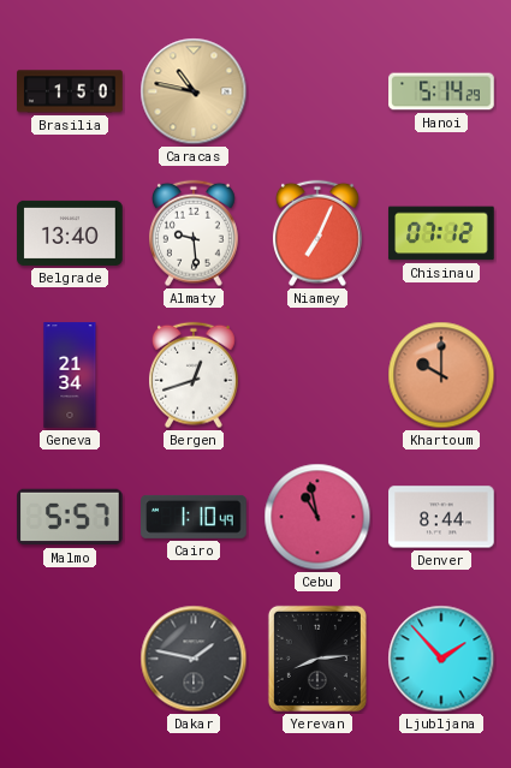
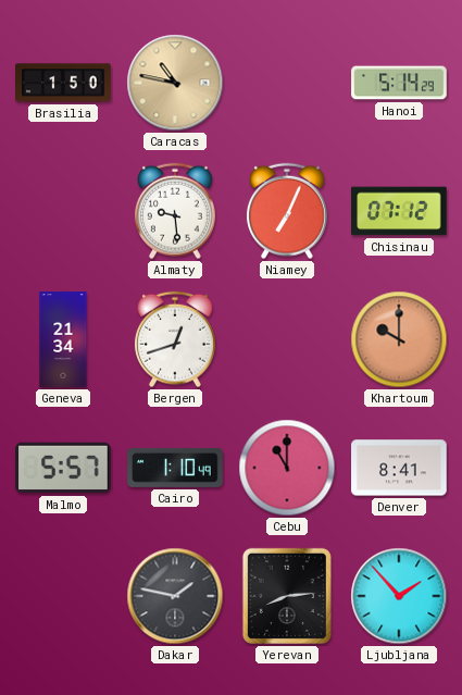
Belgrade: 13:40 -> none (70, 233)
Cebu: 10:58 -> 11:00 (287, 468)
Denver: 8:44 -> 8:41 (399, 468)
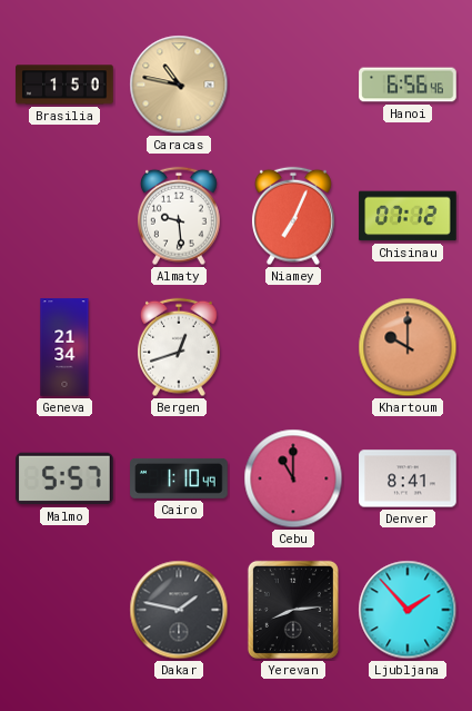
Hanoi: 5:14 -> 6:56 (408, 85)
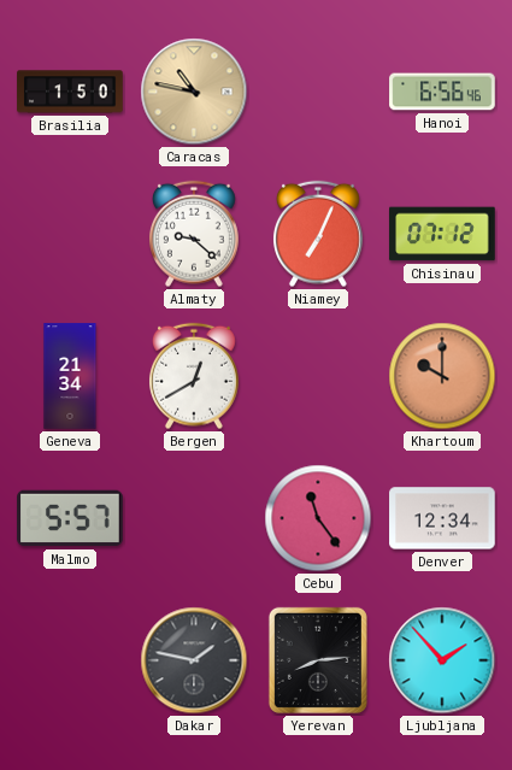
Almaty: 9:29 -> 9:22 (194, 234)
Bergen: 12:42 -> 12:40 (194, 376)
Cairo: 1:10 -> none (179, 478)
Cebu: 11:00 -> 11:24 (318, 518)
Denver: 8:41 -> 12:34 (442, 518)
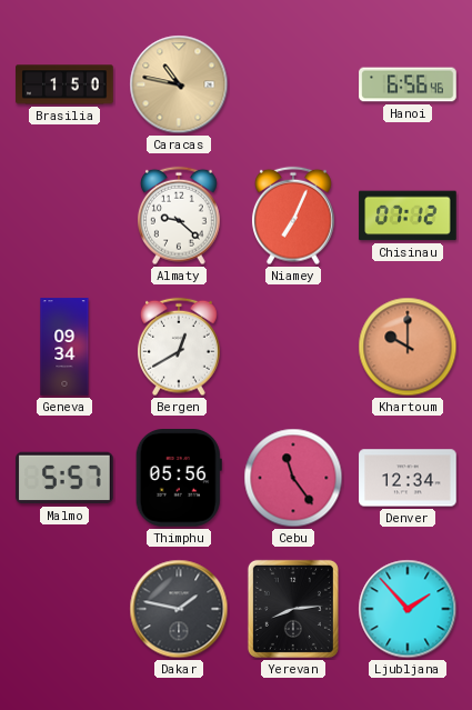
Geneva: 21:34 -> 09:34 (64, 347)
Thimphu: none -> 05:56 (179, 478)
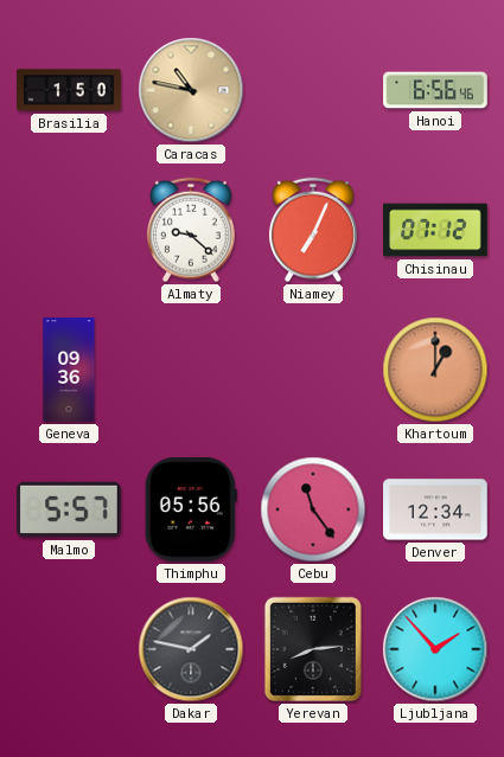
Geneva: 09:34 -> 09:36 (69, 370)
Bergen: 12:40 -> none (179, 347)
Khartoum: 10:00 -> 1:00 (435, 370)
